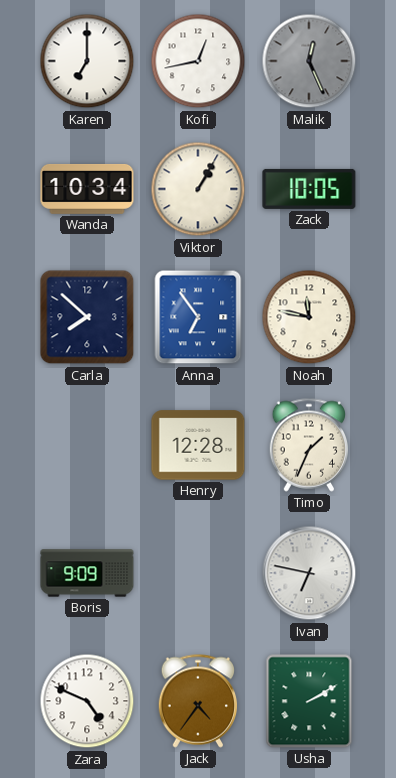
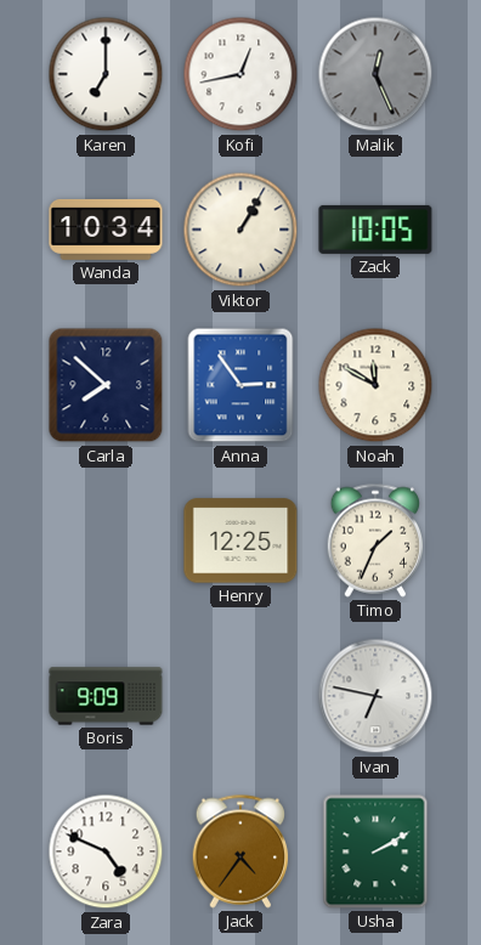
Anna: 6:54 -> 2:54 (241, 385)
Noah: 11:47 -> 11:50 (375, 385)
Henry: 12:28 -> 12:25 (241, 541)
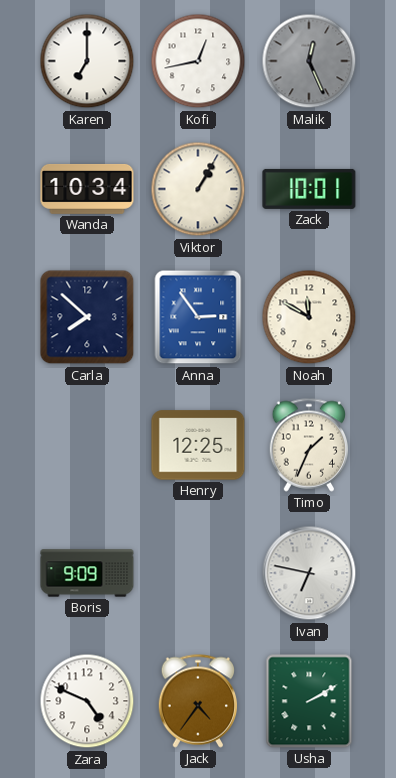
Zack: 10:05 -> 10:01 (309, 189)
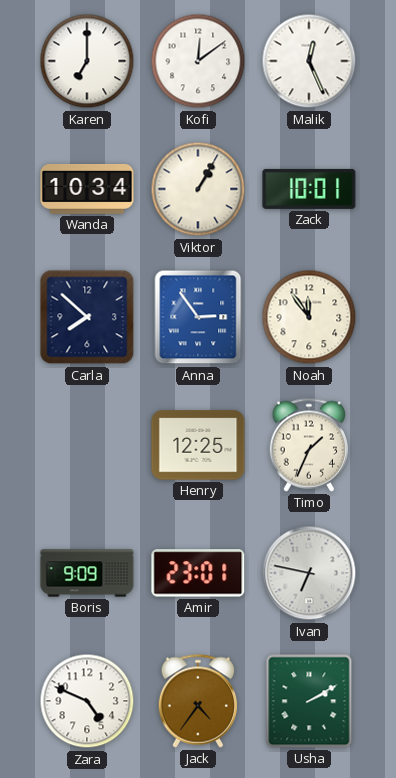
Kofi: 12:43 -> 12:09 (198, 61)
Malik dial: grey -> white (309, 61)
Noah: 11:50 -> 11:54 (309, 317)
Amir: none -> 23:01 (198, 573)
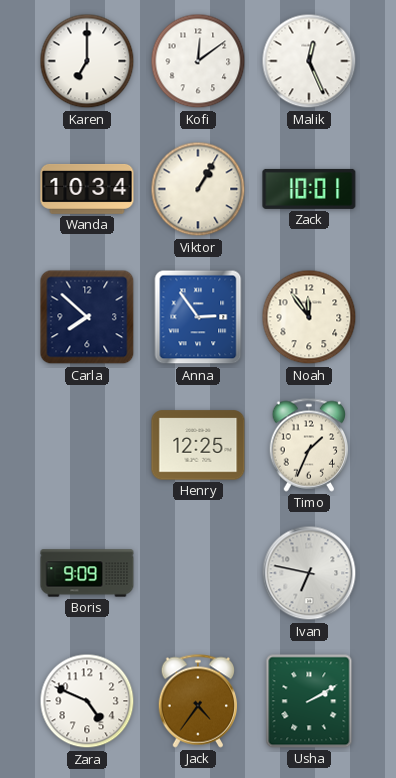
Amir: 23:01 -> none (198, 573)
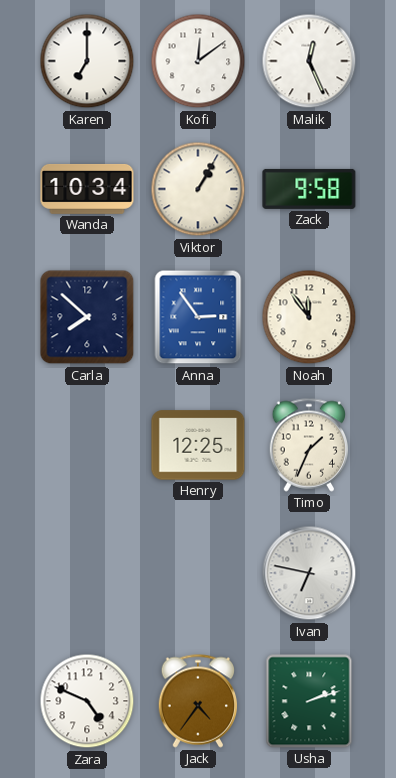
Zack: 10:01 -> 9:58 (309, 189)
Boris: 9:09 -> none (87, 573)
Usha: 2:10 -> 2:12 (309, 701)
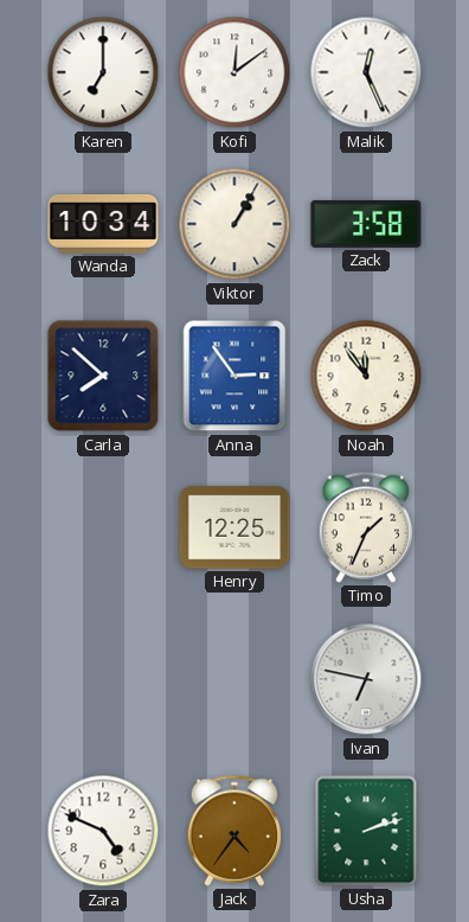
Zack: 9:58 -> 3:58 (366, 224)
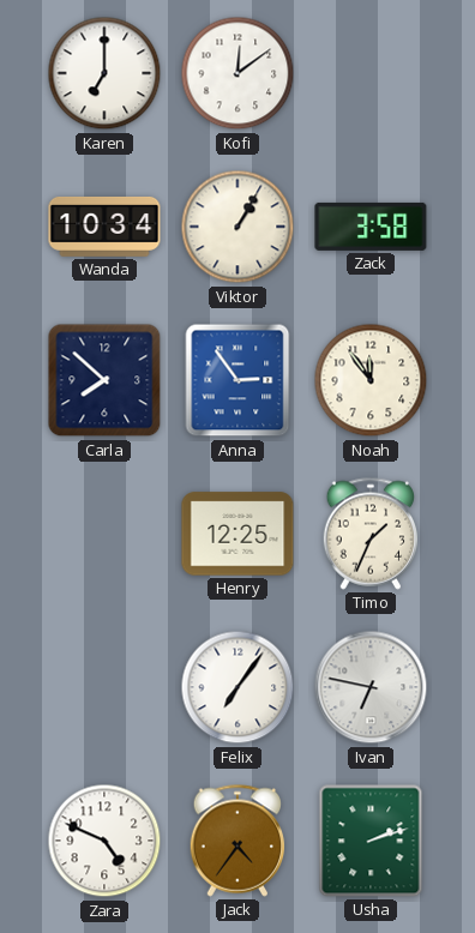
Malik: 12:26 -> none (366, 72)
Felix: none -> 7:06 (237, 687)
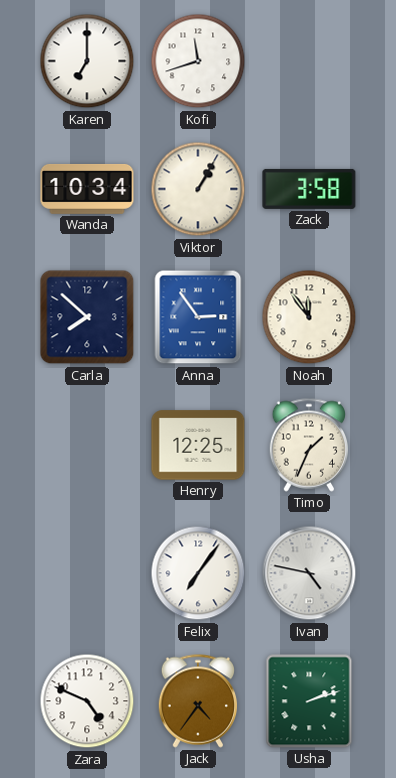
Kofi: 12:09 -> 11:42 (198, 61)
Ivan: 6:47 -> 4:47 (309, 573)
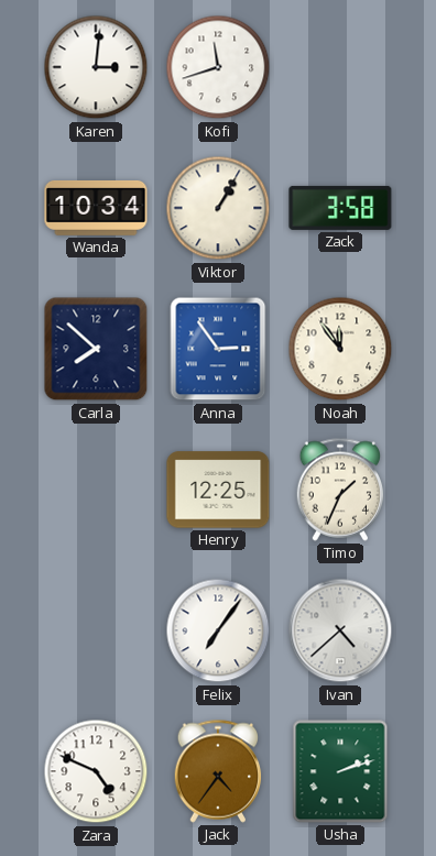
Karen: 7:00 -> 3:01 (96, 67)
Ivan: 4:47 -> 4:38 (340, 630)
